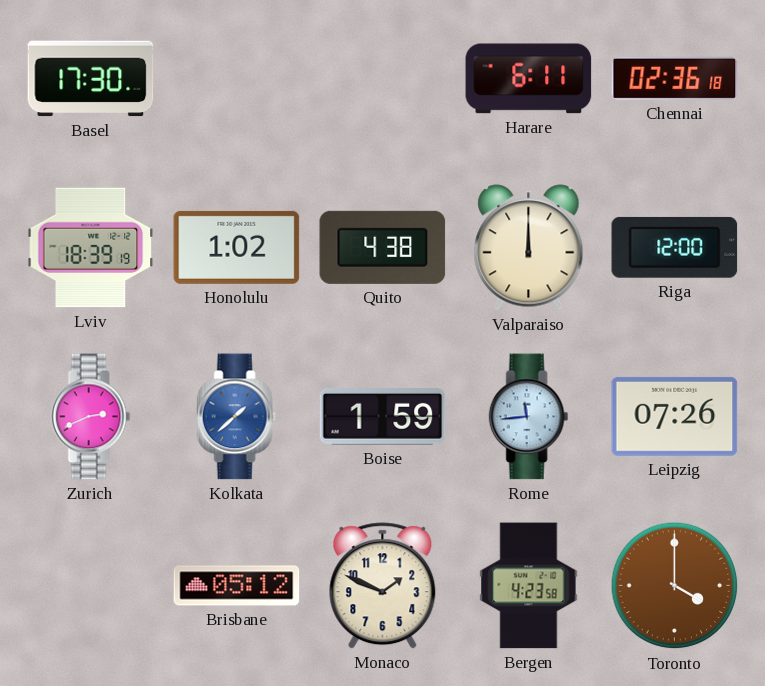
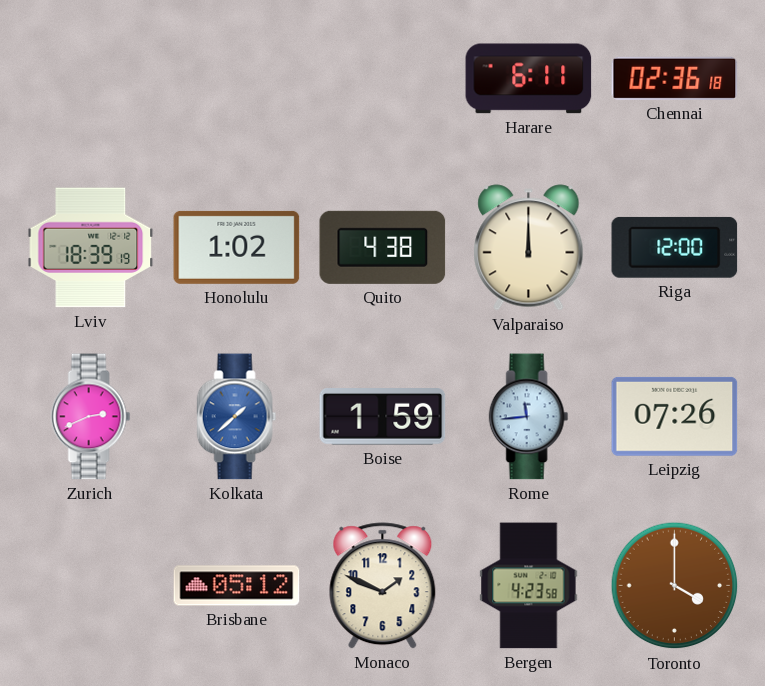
Basel: 17:30 -> none (91, 79)
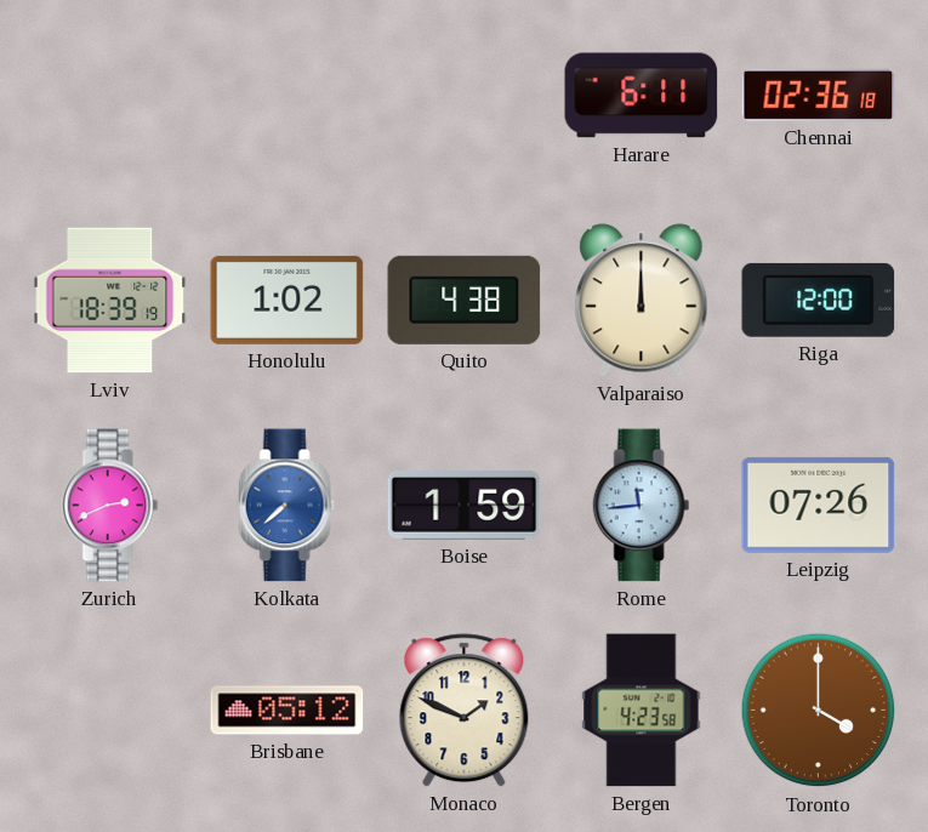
Kolkata: 1:38 -> 7:38 (287, 506)
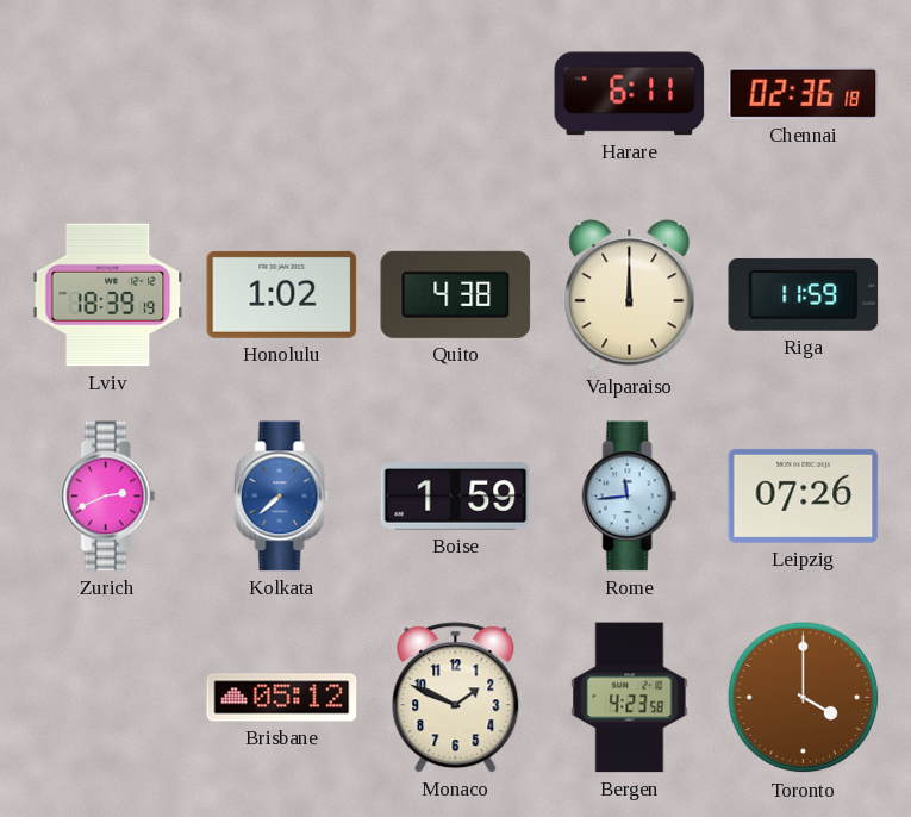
Riga: 12:00 -> 11:59 (804, 294)
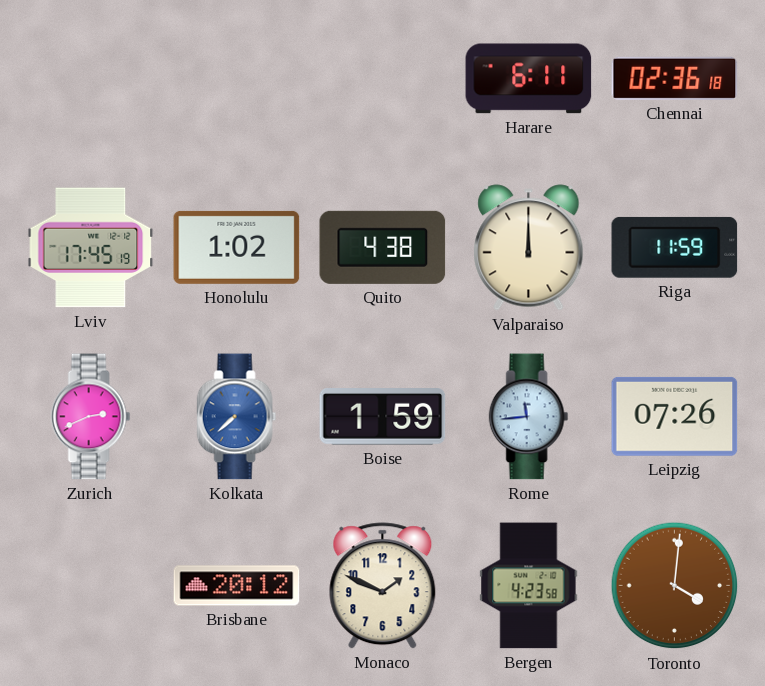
Lviv: 18:39 -> 17:45 (91, 248)
Brisbane: 05:12 -> 20:12 (237, 586)
Toronto: 4:00 -> 4:01 (675, 586)
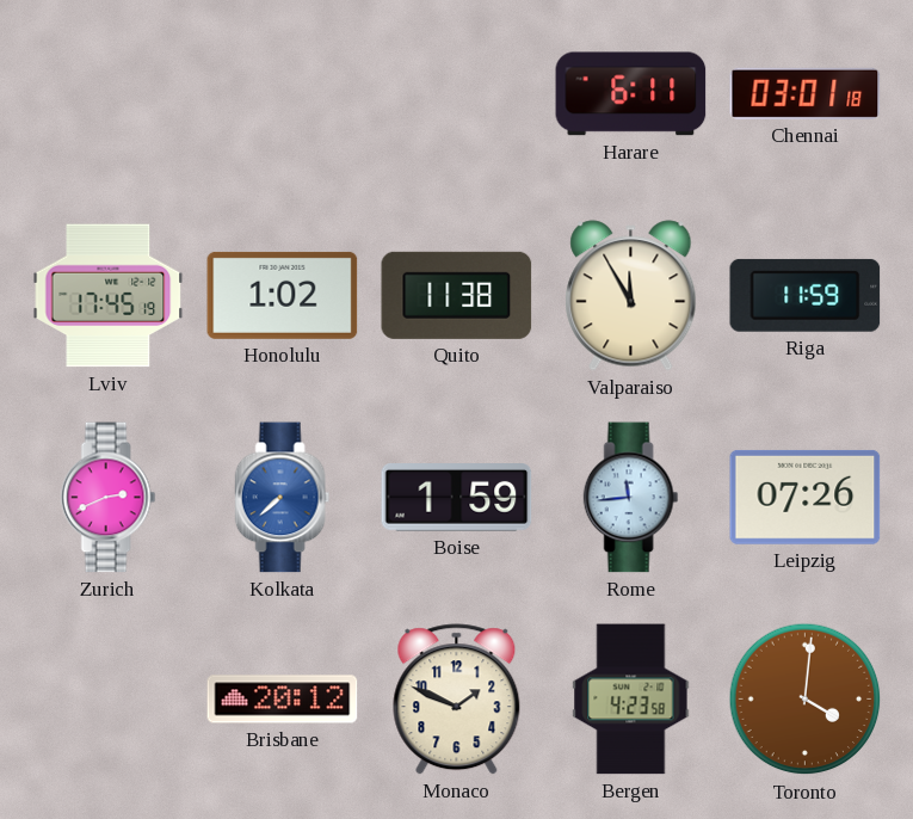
Chennai: 02:36 -> 03:01 (806, 93)
Quito: 4:38 -> 11:38 (457, 295)
Valparaiso: 12:00 -> 11:55 (631, 296)
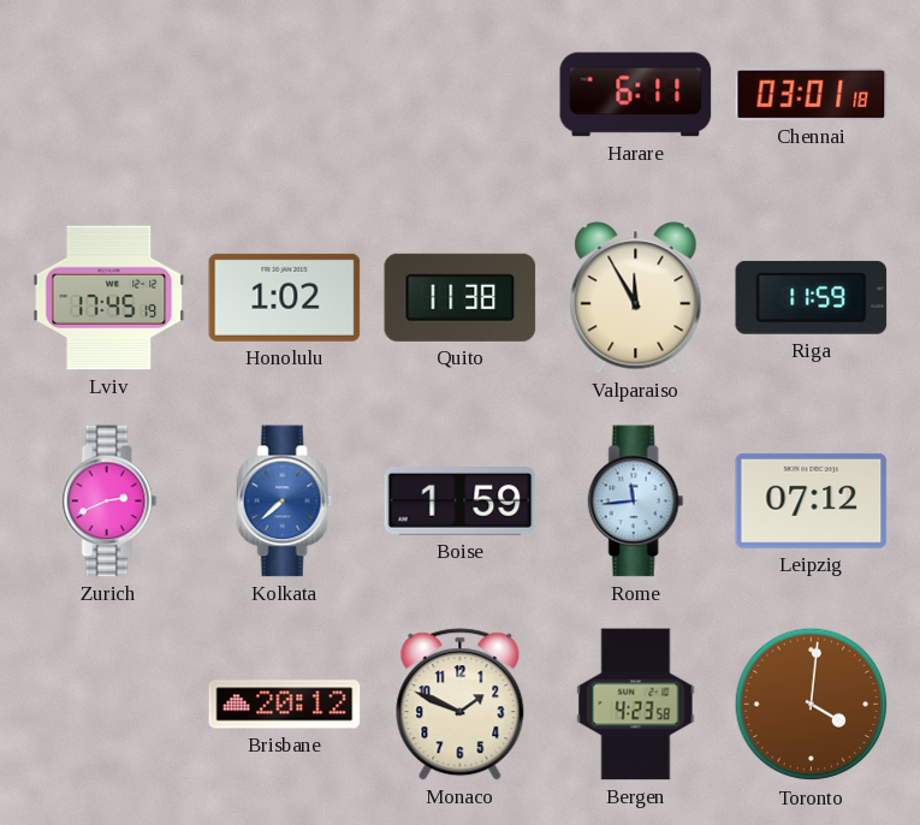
Leipzig: 07:26 -> 07:12 (812, 500)
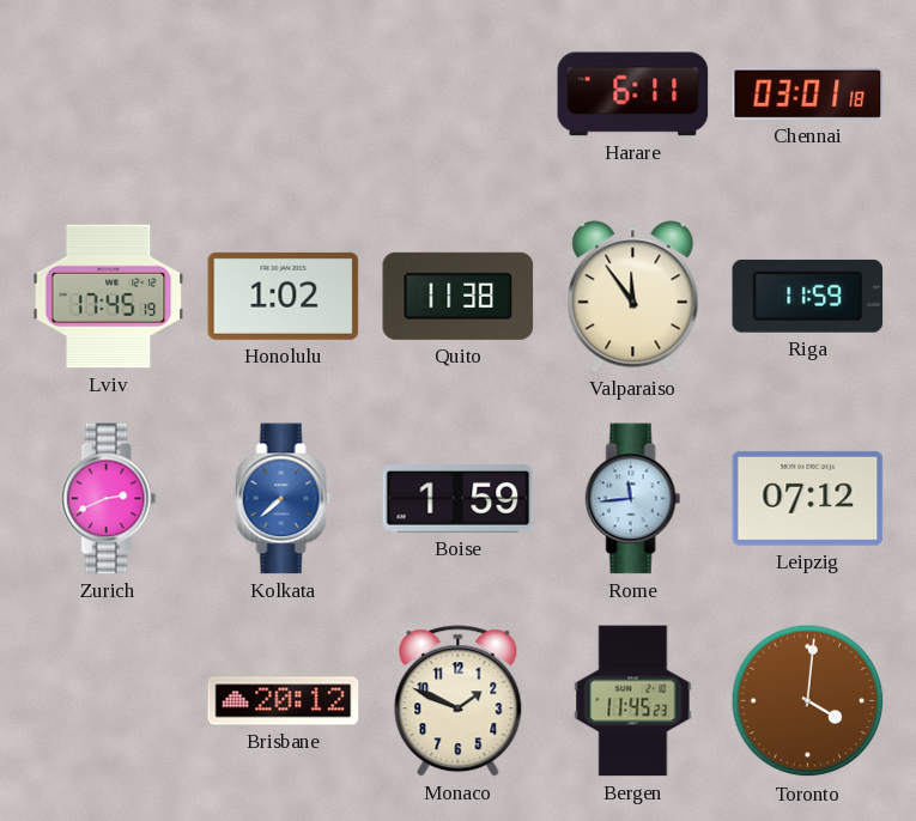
Valparaiso: 11:55 -> 11:54 (633, 297)
Bergen: 4:23 -> 11:45 (633, 701)
